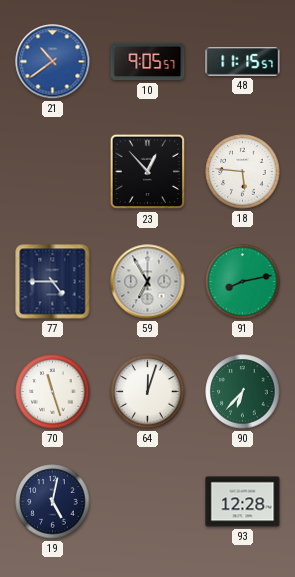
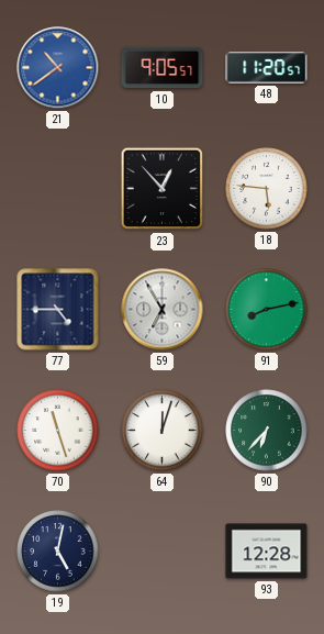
48: 11:15 -> 11:20 (267, 68)
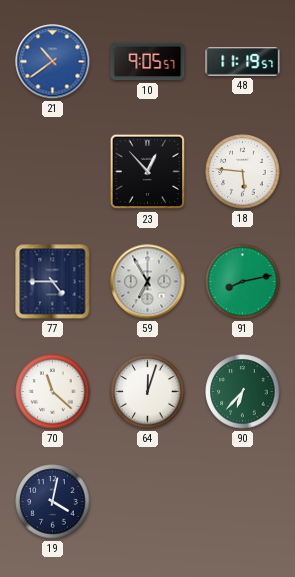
48: 11:20 -> 11:19 (243, 62)
70: 11:27 -> 11:22 (53, 392)
19: 5:02 -> 4:02 (53, 502)
93: 12:28 -> none (267, 552)
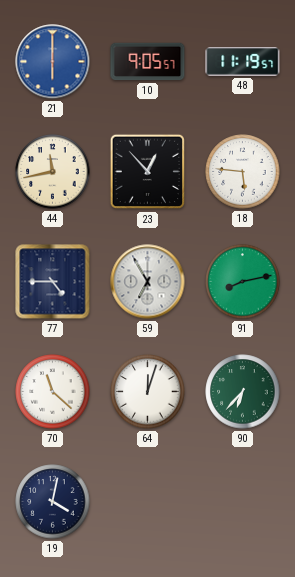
21: 10:39 -> 6:00 (53, 62)
44: none -> 11:43 (53, 172)
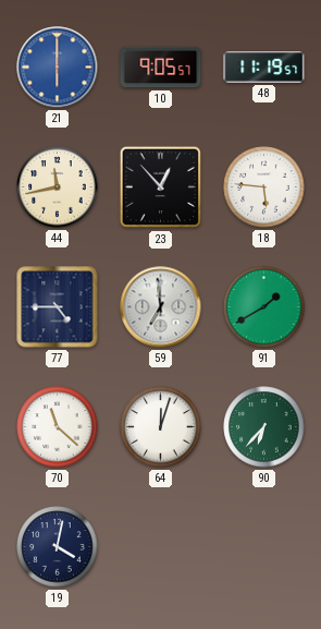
59: 6:55 -> 6:59 (161, 307)
91: 8:13 -> 1:40 (264, 307)
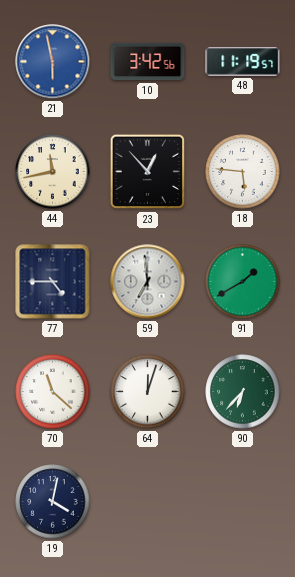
21: 6:00 -> 5:58 (53, 62)
10: 9:05 -> 3:42 (148, 62)
